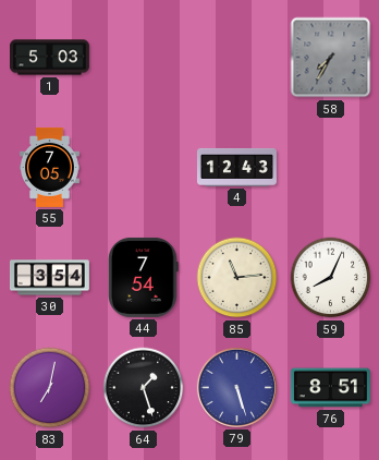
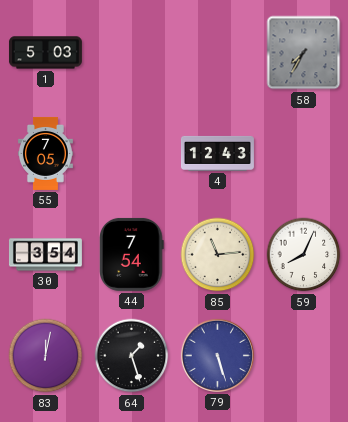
83: 7:02 -> 12:02 (46, 356)
76: 8:51 -> none (330, 388)
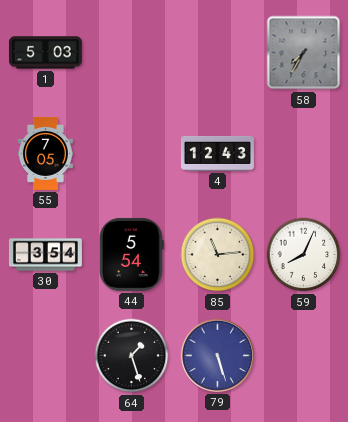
44: 7:54 -> 5:54 (132, 254)
83: 12:02 -> none (46, 356)
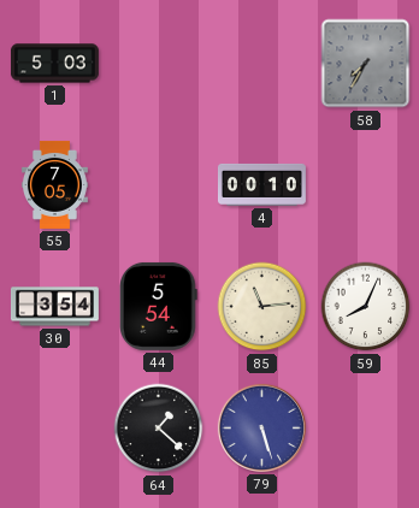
4: 12:43 -> 00:10 (261, 184)
64: 1:27 -> 1:22 (159, 429)
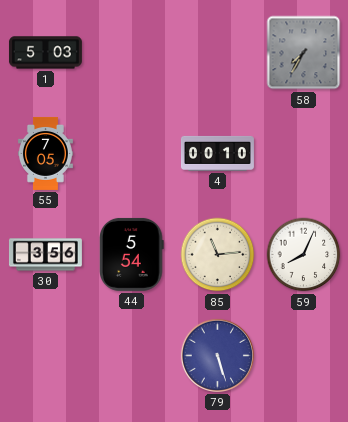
30: 3:54 -> 3:56 (45, 255)
64: 1:22 -> none (159, 429)
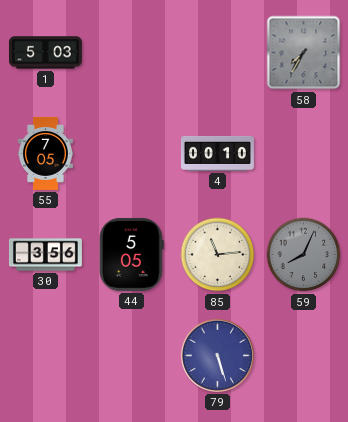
44: 5:54 -> 5:05 (132, 254)
59 dial: white -> grey (304, 255)
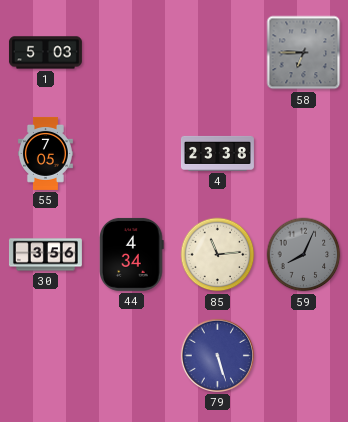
58: 7:35 -> 6:45 (304, 53)
4: 00:10 -> 23:38 (217, 153)
44: 5:05 -> 4:34 (132, 254)
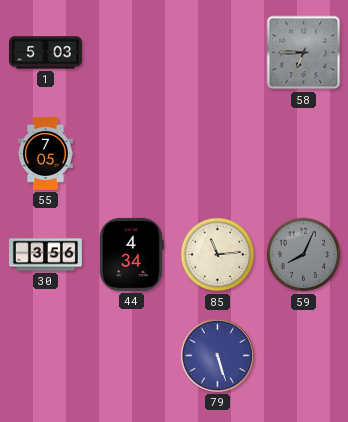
4: 23:38 -> none (217, 153)
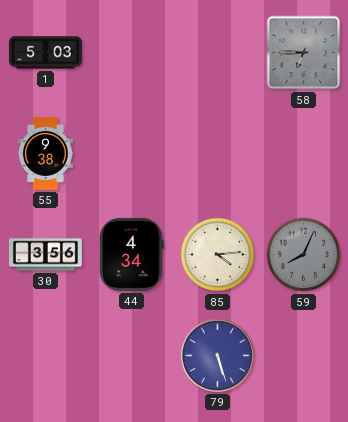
55: 7:05 -> 9:38 (46, 153)
85: 11:14 -> 4:14 (218, 255)
